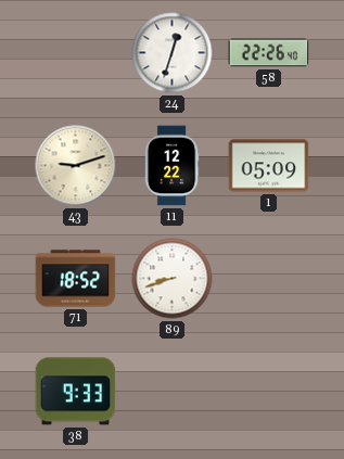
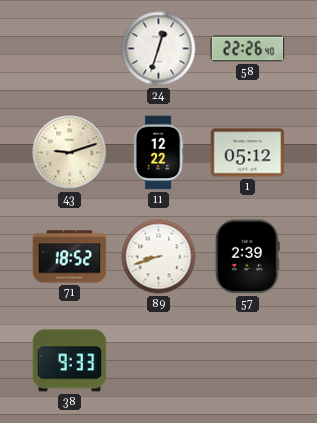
1: 05:09 -> 05:12 (248, 153)
57: none -> 2:39 (247, 257)
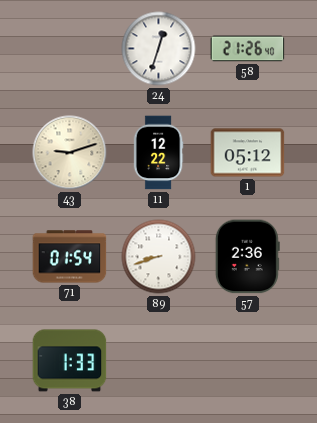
58: 22:26 -> 21:26 (248, 49)
71: 18:52 -> 01:54 (70, 257)
57: 2:39 -> 2:36 (247, 257)
38: 9:33 -> 1:33 (70, 361)
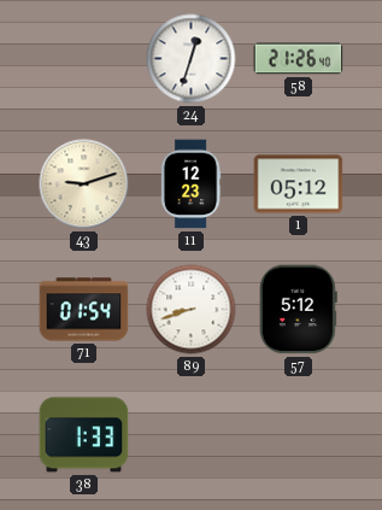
11: 12:22 -> 12:23 (190, 184)
57: 2:36 -> 5:12 (298, 310)
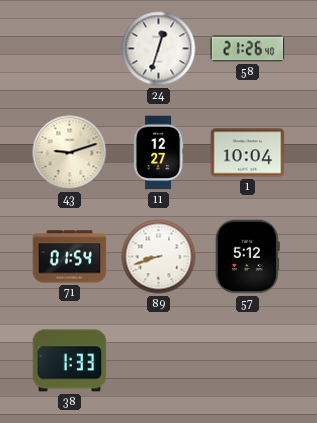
11: 12:23 -> 12:27 (158, 153)
1: 05:12 -> 10:04 (248, 153)
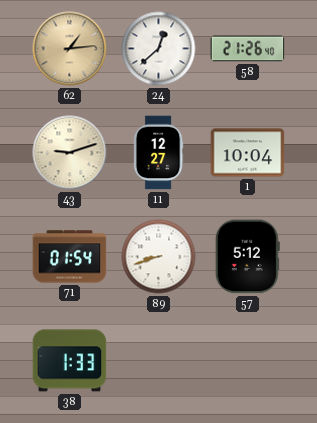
62: none -> 1:14 (70, 49)
24: 12:33 -> 12:38 (159, 49)
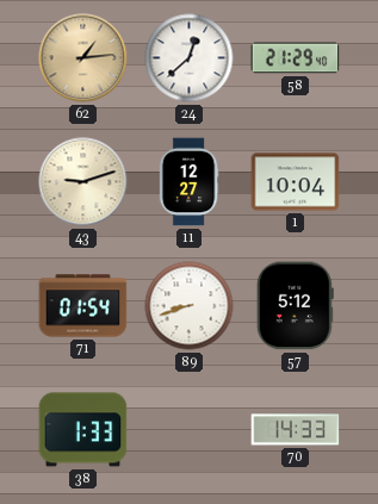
58: 21:26 -> 21:29 (296, 58)
70: none -> 14:33 (296, 430)
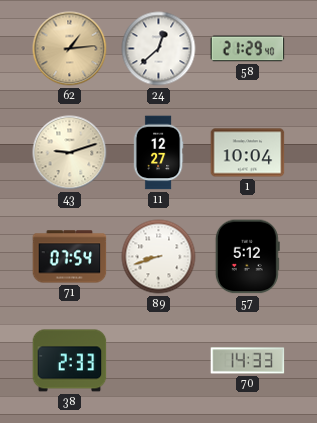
71: 01:54 -> 07:54 (70, 257)
38: 1:33 -> 2:33 (70, 361)
